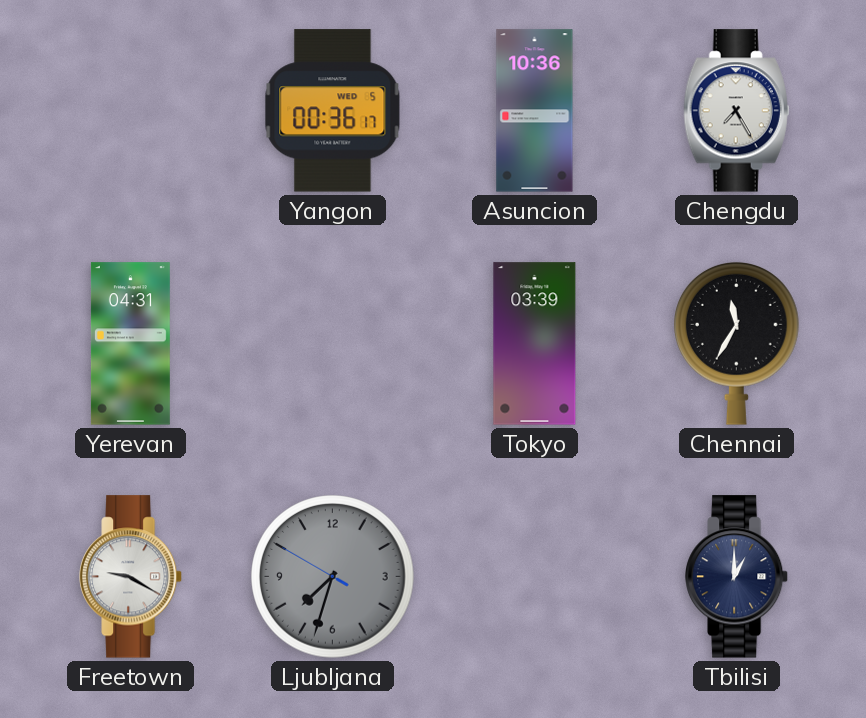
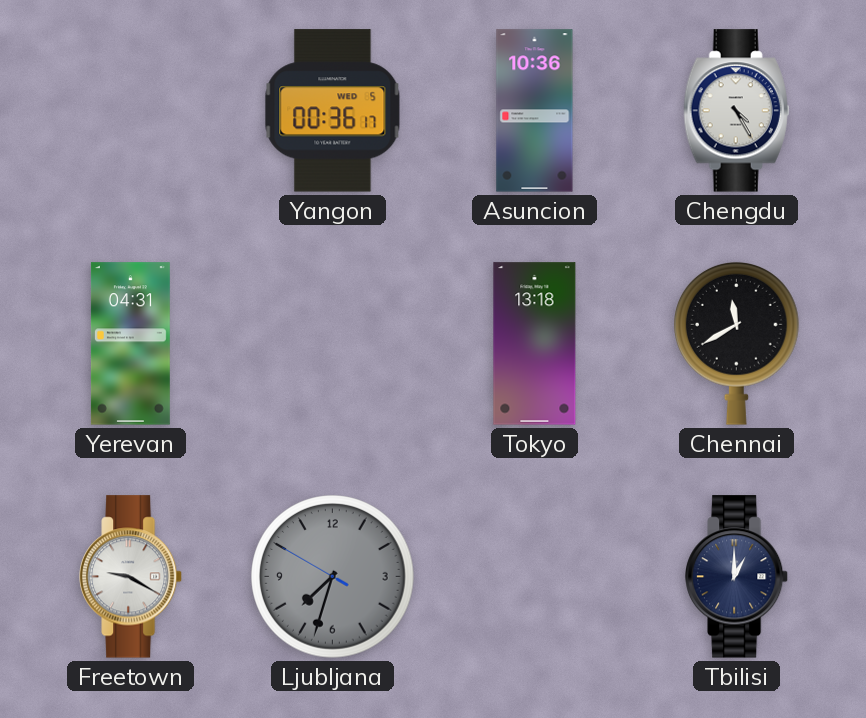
Chengdu: 7:25 -> 4:25 (737, 111)
Tokyo: 03:39 -> 13:18 (535, 344)
Chennai: 11:35 -> 11:40 (737, 343)
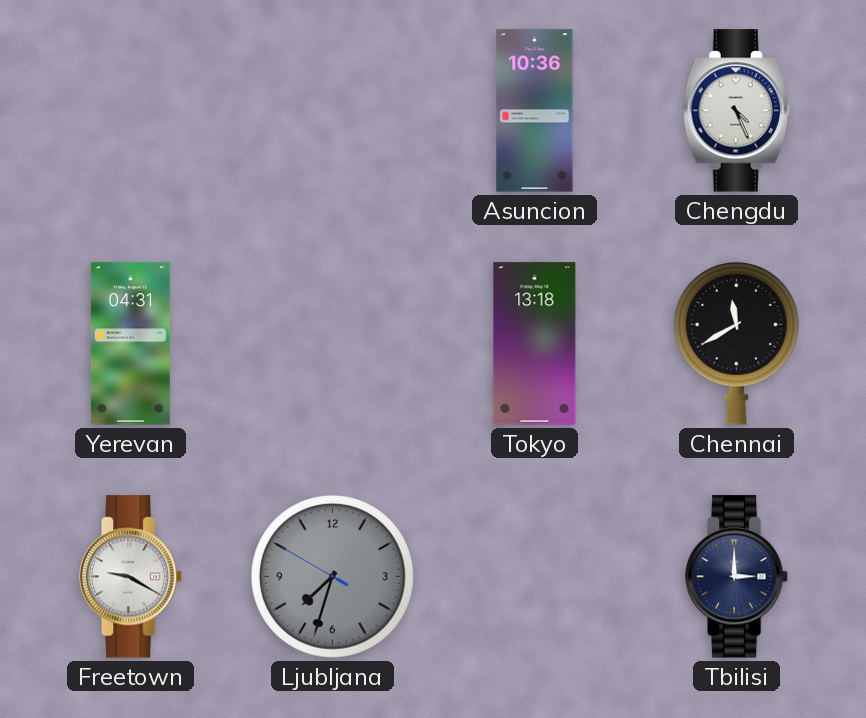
Yangon: 00:36 -> none (333, 111)
Chengdu: 4:25 -> 4:26 (737, 111)
Tbilisi: 1:00 -> 3:00 (737, 577)
